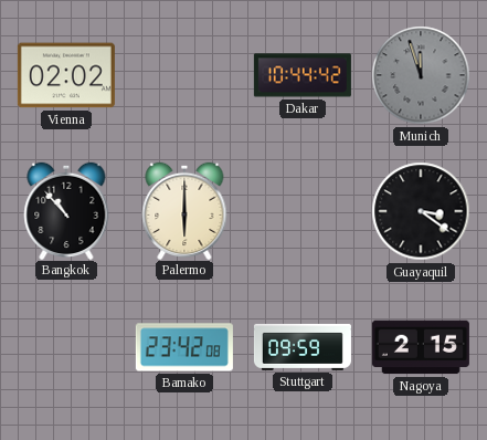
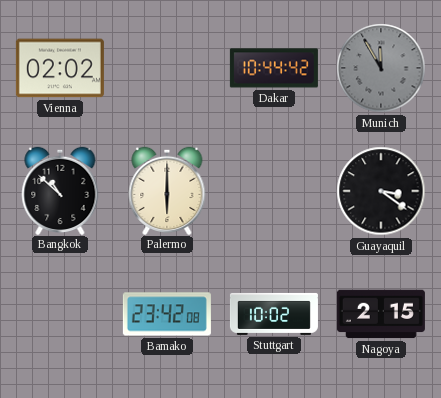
Munich: 11:57 -> 11:55 (381, 68)
Bangkok: 10:53 -> 10:52 (60, 190)
Stuttgart: 09:59 -> 10:02 (274, 314)
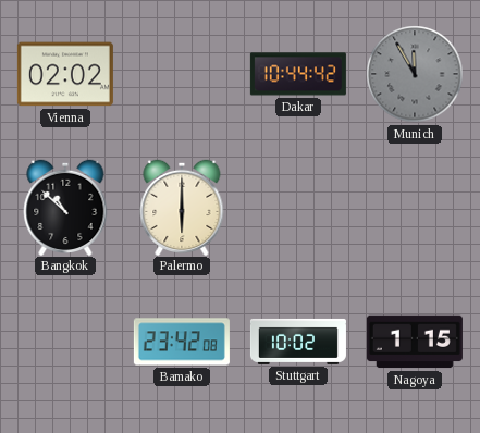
Guayaquil: 3:21 -> none (381, 191)
Nagoya: 2:15 -> 1:15 (415, 342)
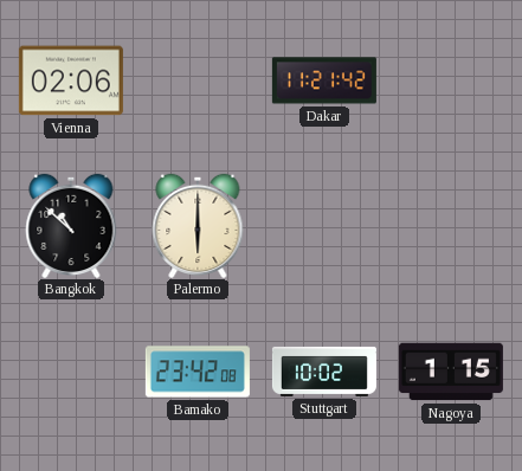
Vienna: 02:02 -> 02:06 (71, 80)
Dakar: 10:44 -> 11:21 (324, 80)
Munich: 11:55 -> none (415, 74)
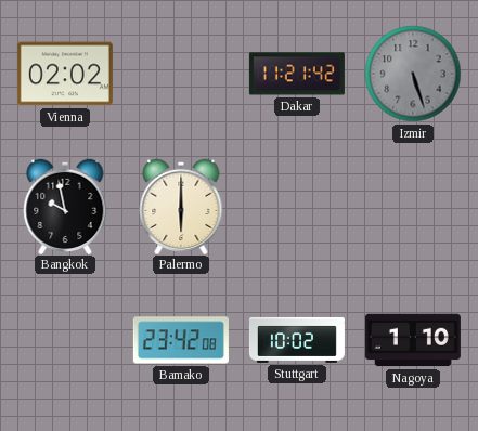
Vienna: 02:06 -> 02:02 (65, 74)
Izmir: none -> 5:27 (413, 74)
Bangkok: 10:52 -> 9:58 (65, 206)
Nagoya: 1:15 -> 1:10 (413, 340)
